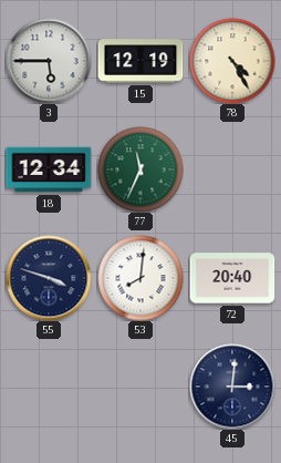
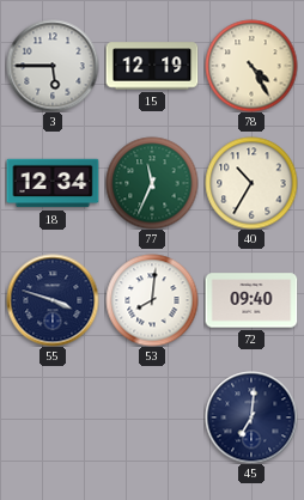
40: none -> 10:35 (251, 183)
72: 20:40 -> 09:40 (251, 300)
45: 3:01 -> 7:01 (251, 417)
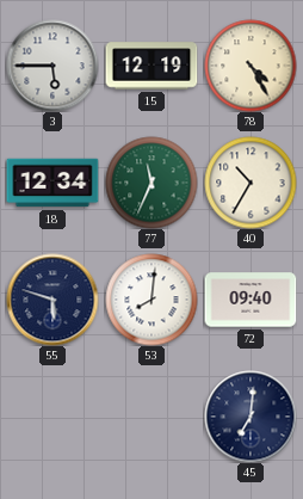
55: 3:48 -> 5:48 (52, 300)
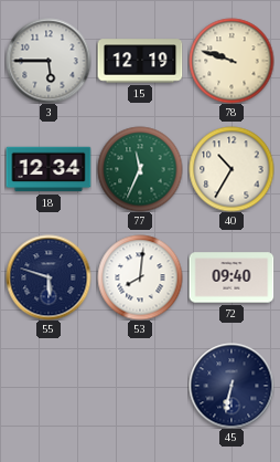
78: 4:25 -> 9:48 (231, 61)
45: 7:01 -> 6:32 (231, 386)
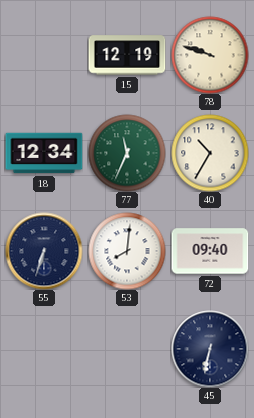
3: 5:45 -> none (49, 61)
55: 5:48 -> 6:33 (44, 251)
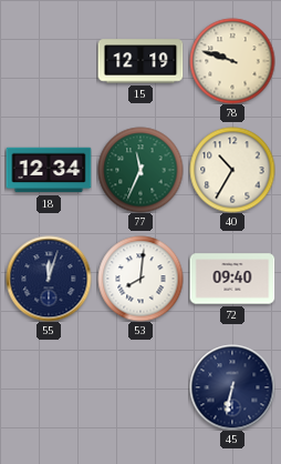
55: 6:33 -> 12:03 (49, 279)
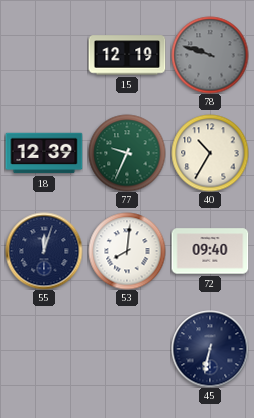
78 dial: cream -> grey (210, 55)
18: 12:34 -> 12:39 (44, 153)
77: 11:34 -> 9:34 (127, 153)
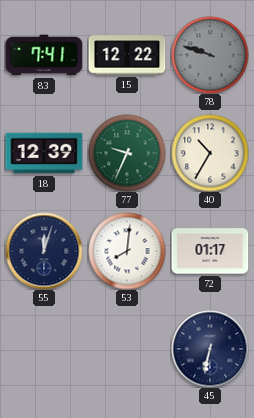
83: none -> 7:41 (44, 55)
15: 12:19 -> 12:22 (127, 55)
72: 09:40 -> 01:17 (210, 251)
